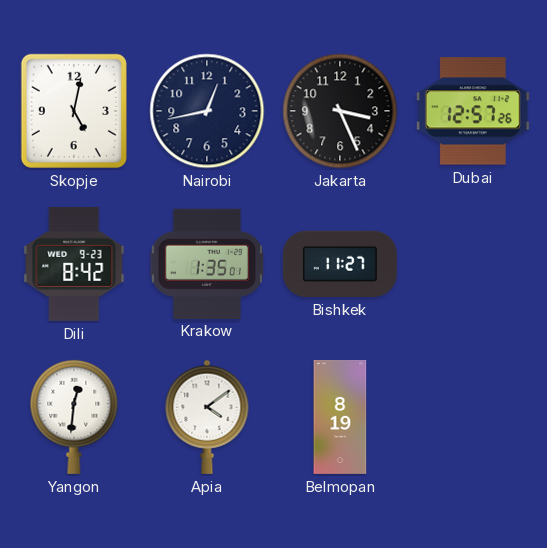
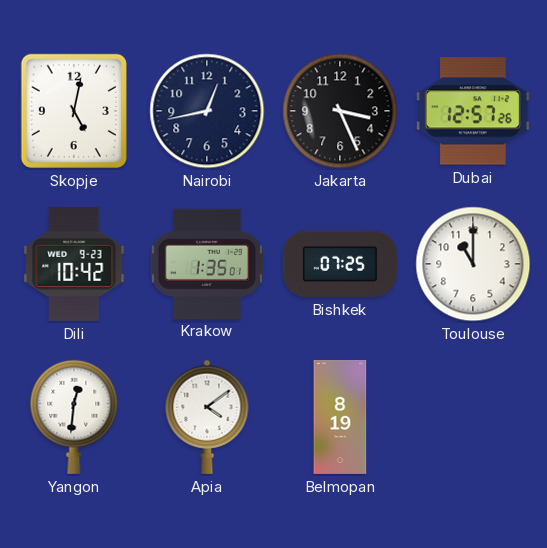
Dili: 8:42 -> 10:42 (74, 264)
Bishkek: 11:27 -> 07:25 (340, 264)
Toulouse: none -> 11:00 (473, 264)
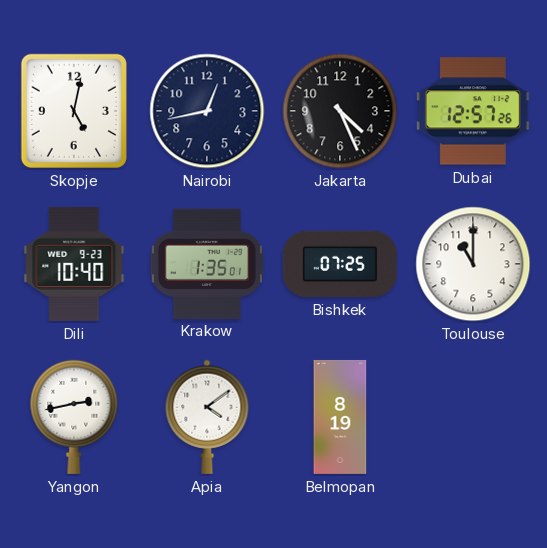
Jakarta: 3:26 -> 4:26 (340, 111)
Dili: 10:42 -> 10:40 (74, 264)
Yangon: 12:31 -> 2:43 (74, 417)
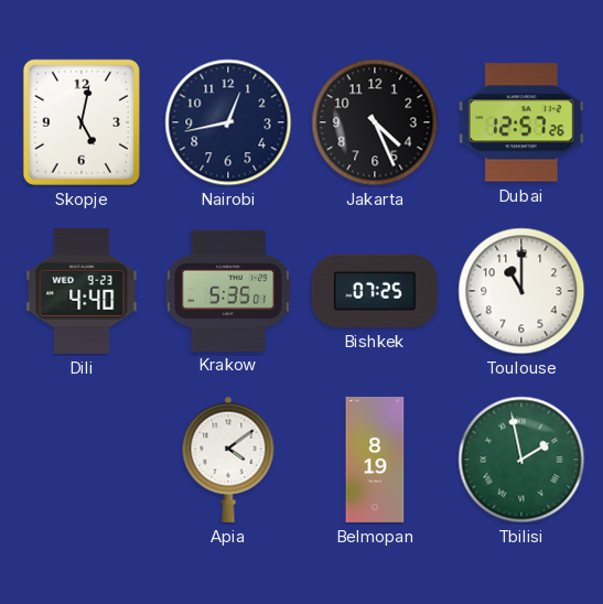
Dili: 10:40 -> 4:40 (82, 291)
Krakow: 1:35 -> 5:35 (228, 290)
Yangon: 2:43 -> none (74, 417)
Tbilisi: none -> 1:58 (521, 460)
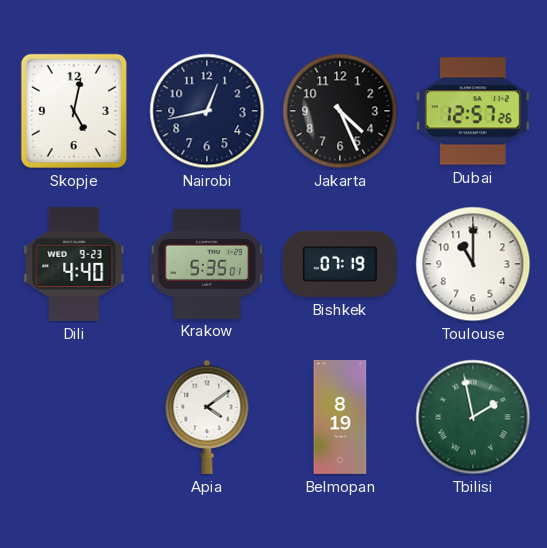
Bishkek: 07:25 -> 07:19 (340, 264)
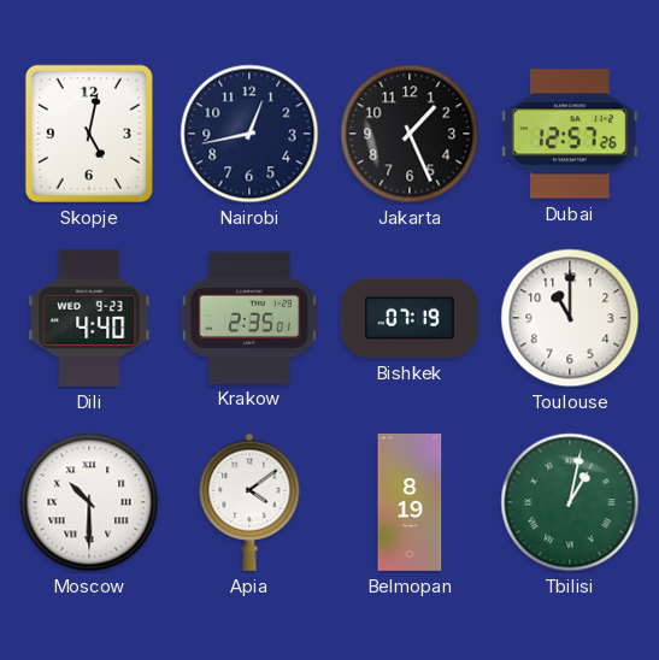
Jakarta: 4:26 -> 1:26 (410, 134)
Krakow: 5:35 -> 2:35 (249, 317)
Moscow: none -> 10:30 (89, 502)
Tbilisi: 1:58 -> 1:02 (570, 502)
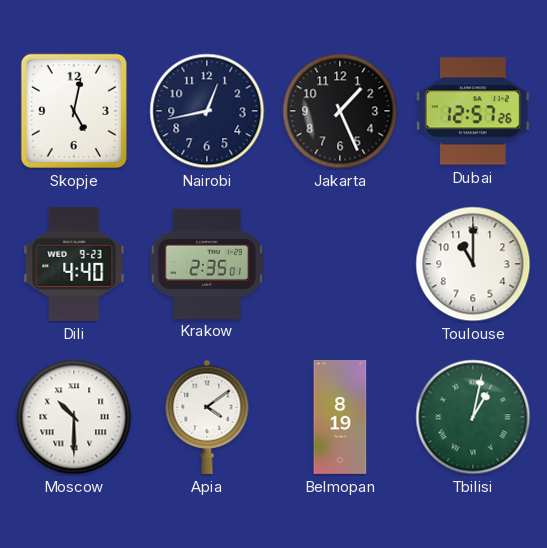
Bishkek: 07:19 -> none (410, 318)
